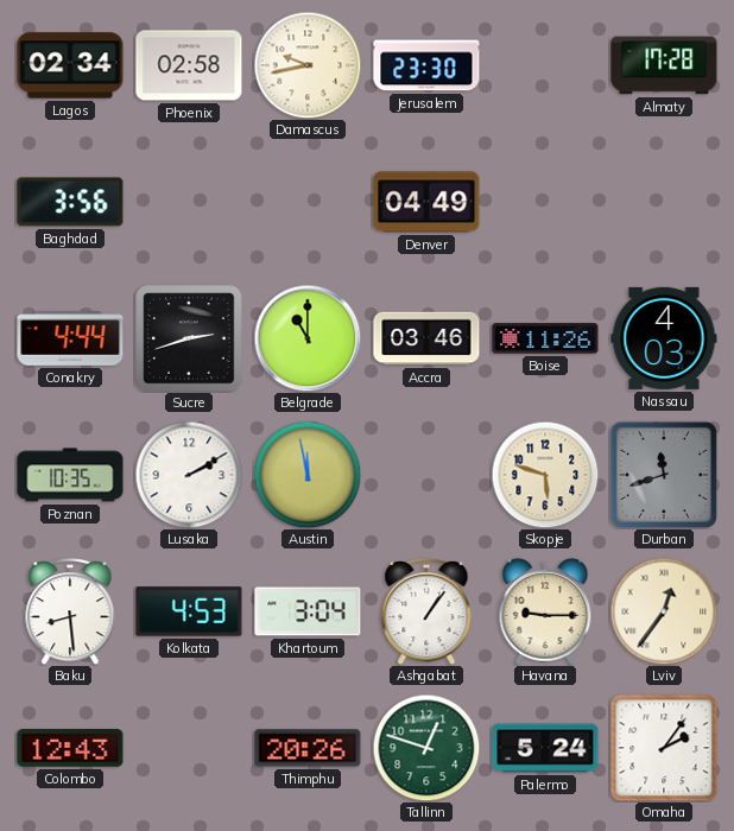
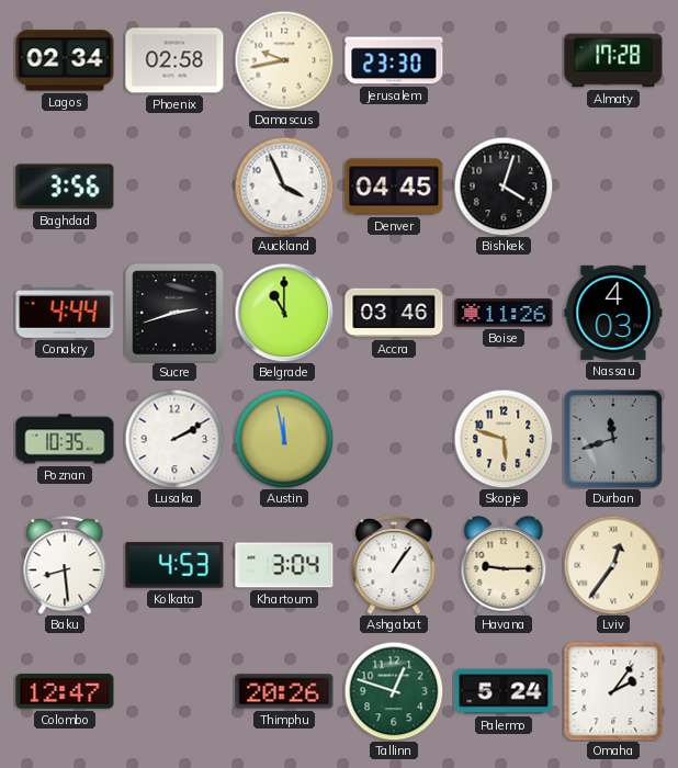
Auckland: none -> 3:56 (284, 187)
Denver: 04:49 -> 04:45 (394, 187)
Bishkek: none -> 4:03 (504, 187)
Colombo: 12:43 -> 12:47 (65, 691)
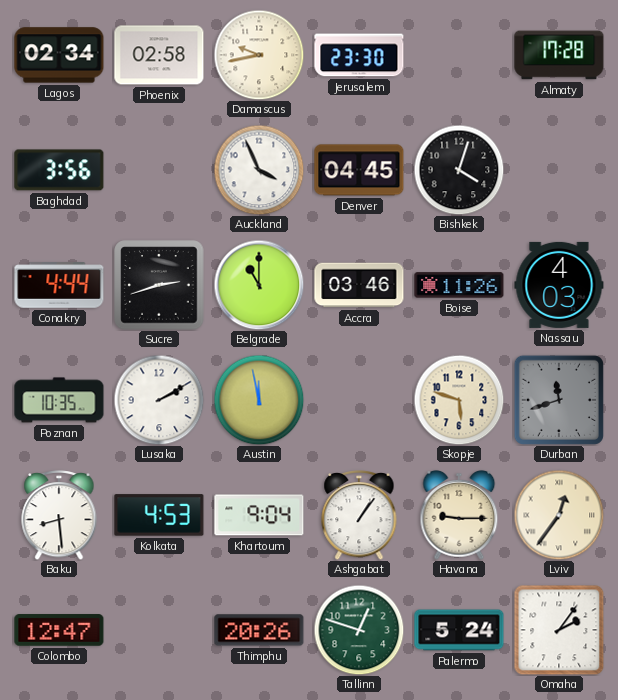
Khartoum: 3:04 -> 9:04 (259, 515)
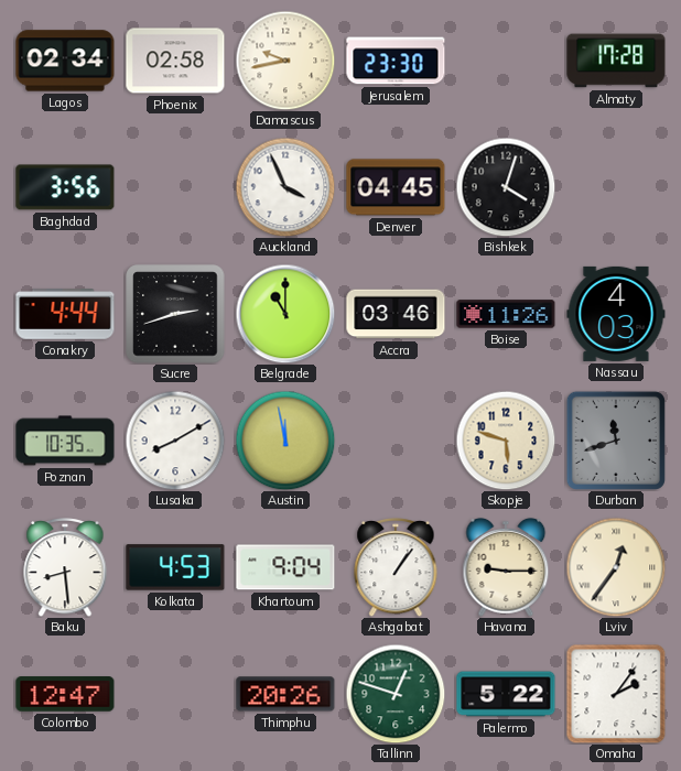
Lusaka: 2:10 -> 8:10 (175, 441)
Palermo: 5:24 -> 5:22 (506, 694)
